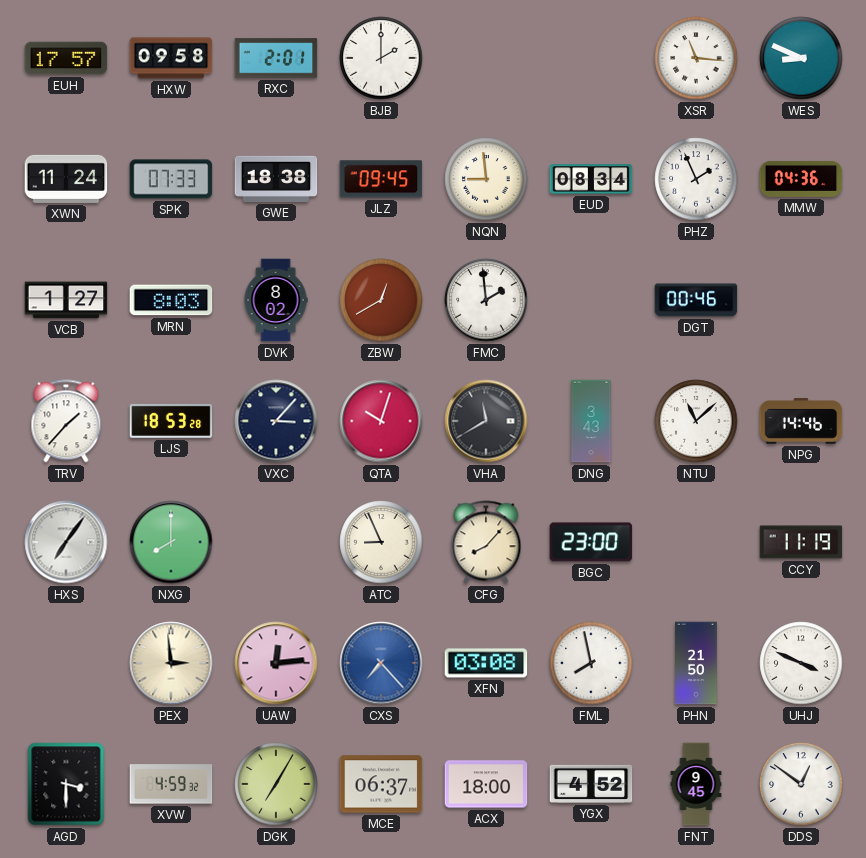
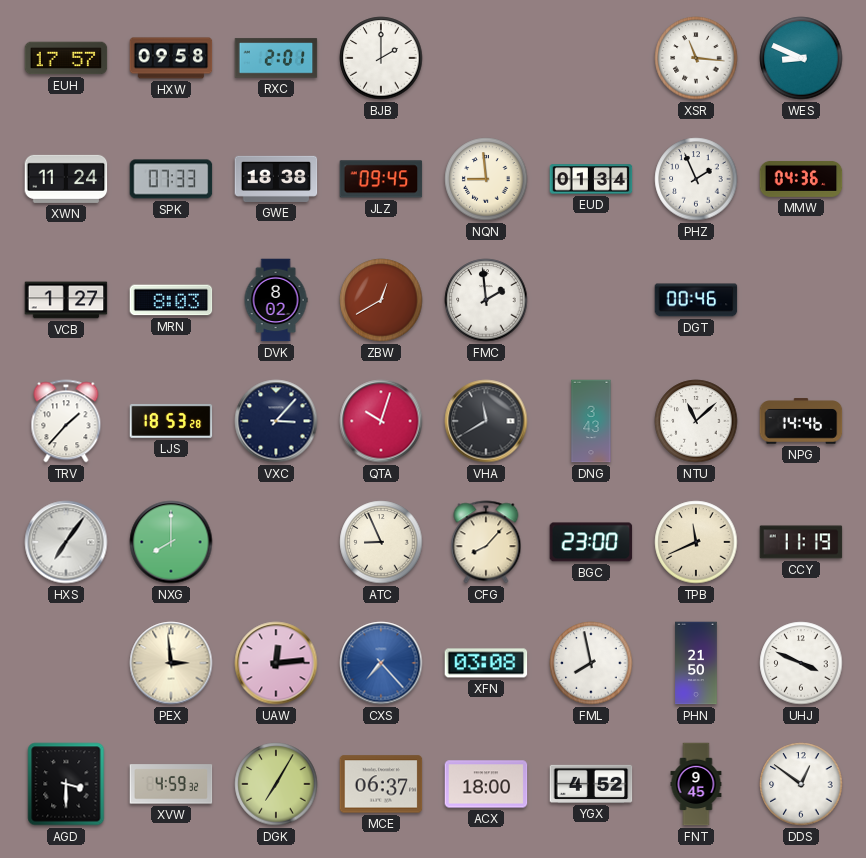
EUD: 08:34 -> 01:34 (591, 179)
TPB: none -> 11:41 (696, 542)
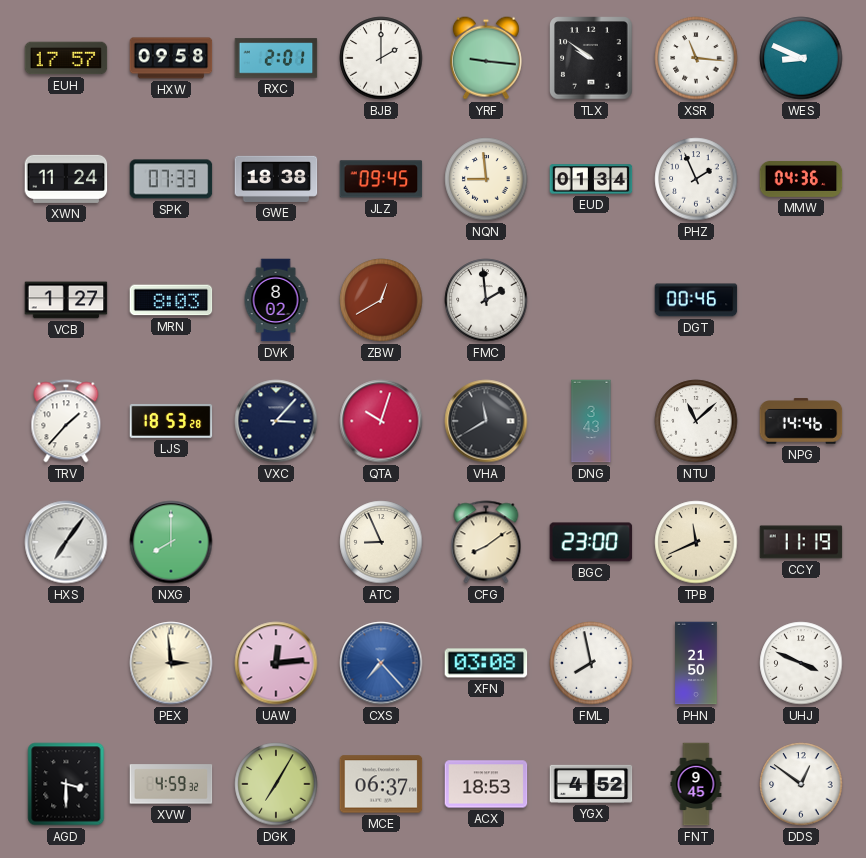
YRF: none -> 9:16 (486, 58)
TLX: none -> 9:51 (591, 58)
CFG: 8:07 -> 8:09 (486, 542)
ACX: 18:00 -> 18:53 (486, 784)
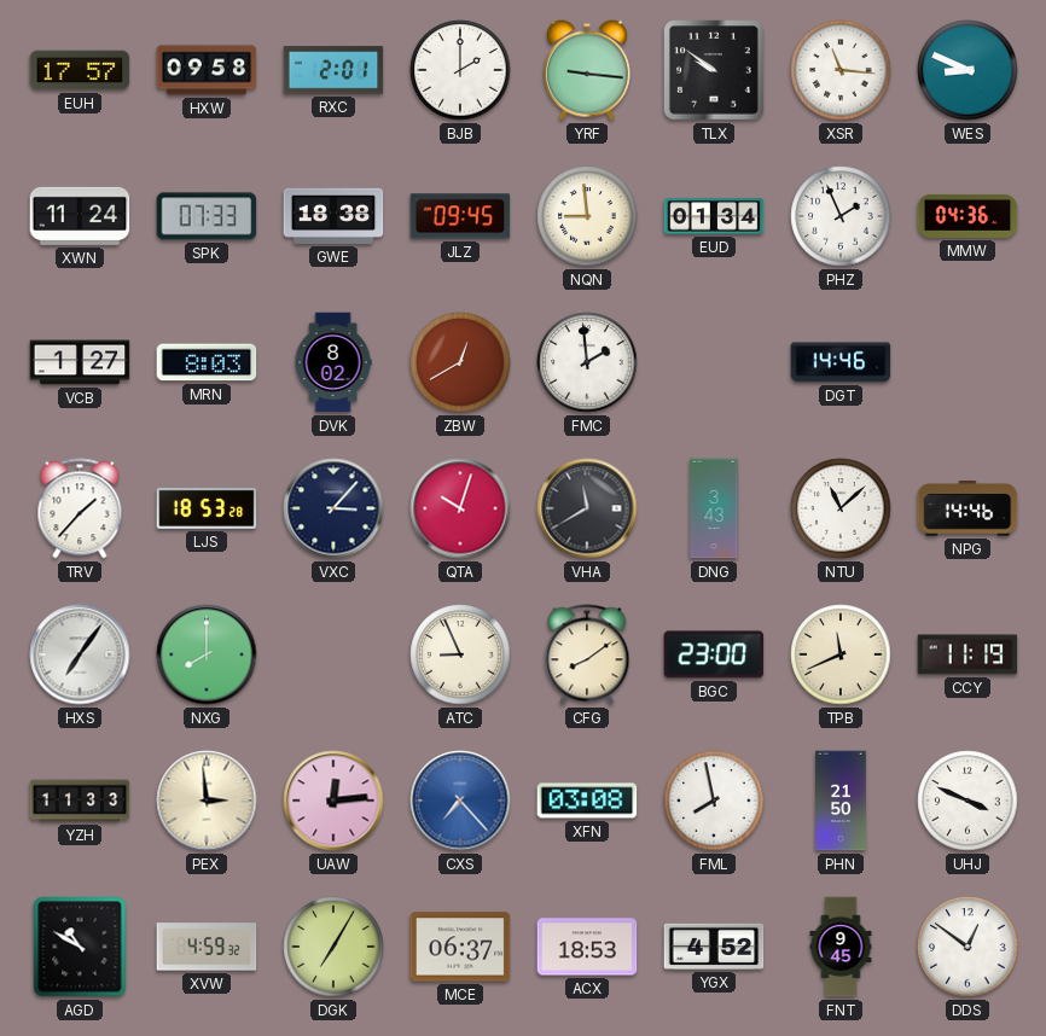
DGT: 00:46 -> 14:46 (841, 362)
YZH: none -> 11:33 (80, 801)
AGD: 3:30 -> 10:50 (80, 947)
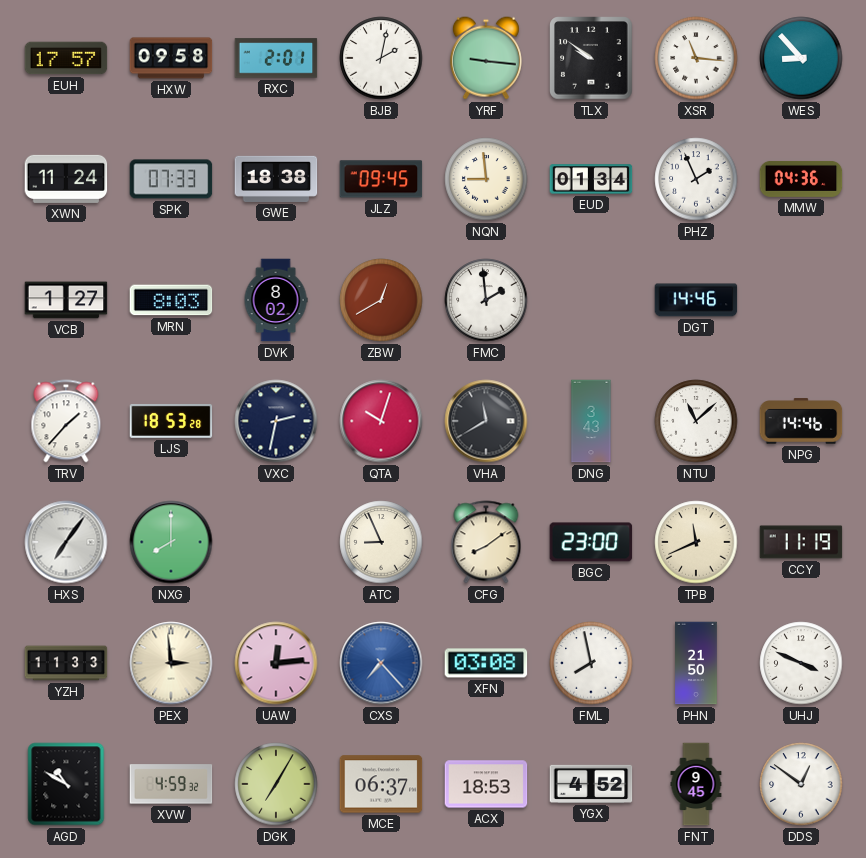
BJB: 2:00 -> 2:02 (381, 58)
WES: 8:49 -> 8:53 (801, 58)
VXC: 3:07 -> 2:32 (276, 421)
